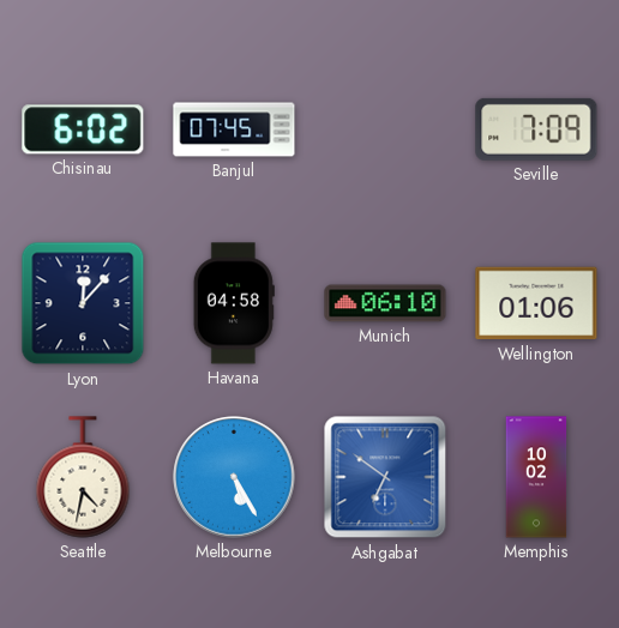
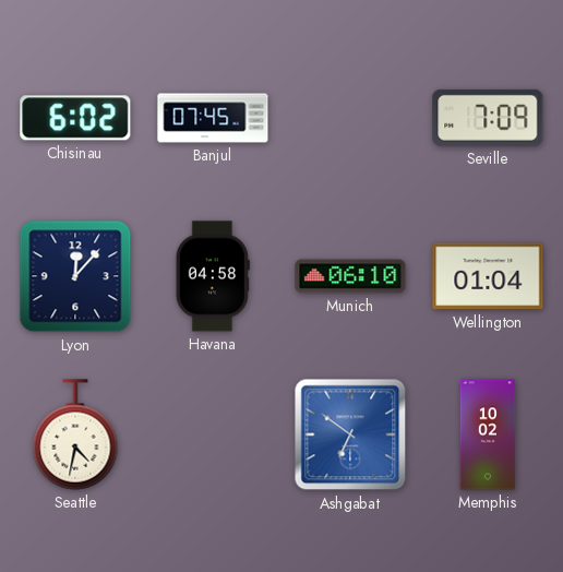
Wellington: 01:06 -> 01:04 (488, 276)
Melbourne: 5:25 -> none (234, 477)
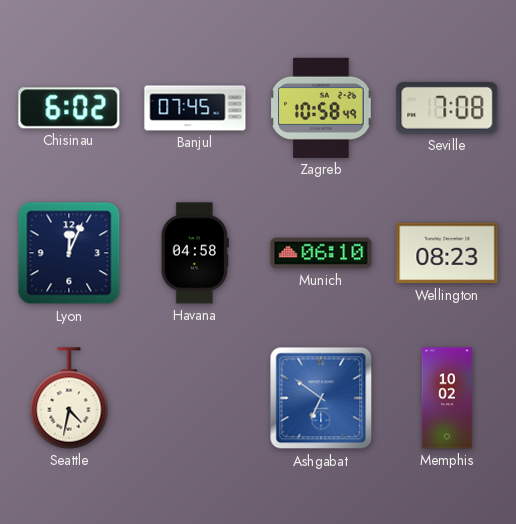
Zagreb: none -> 10:58 (321, 108)
Seville: 7:09 -> 7:08 (447, 108)
Lyon: 12:07 -> 12:04 (69, 253)
Wellington: 01:04 -> 08:23 (447, 253)
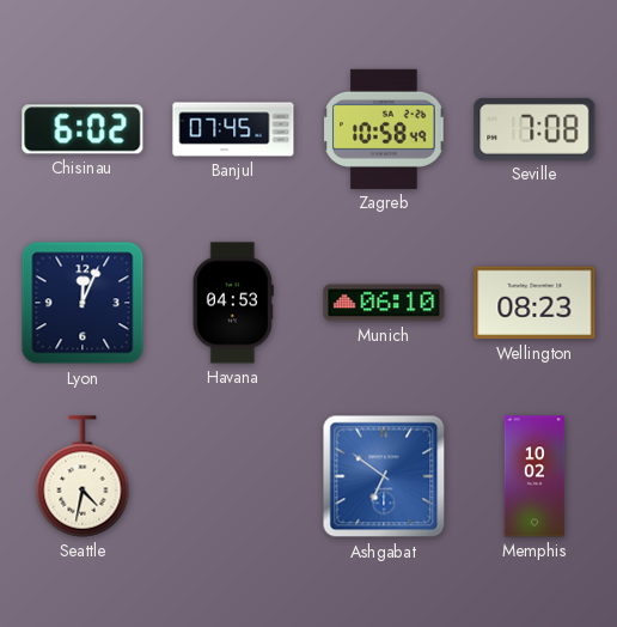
Havana: 04:58 -> 04:53 (233, 303)
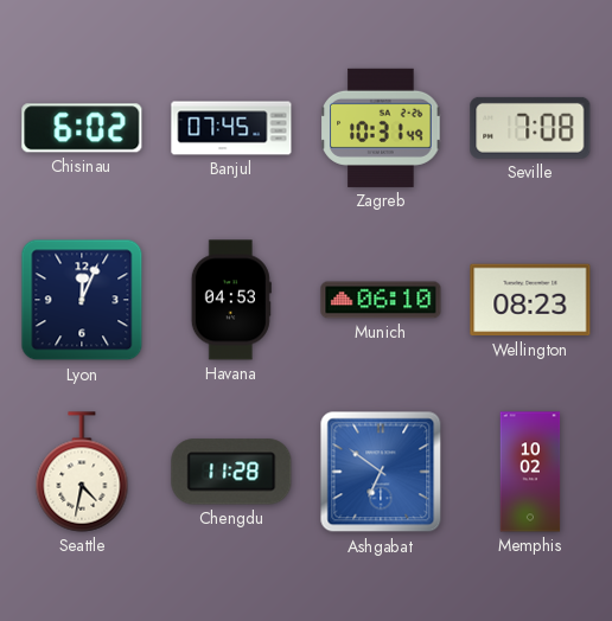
Zagreb: 10:58 -> 10:31 (381, 128)
Chengdu: none -> 11:28 (231, 472)
